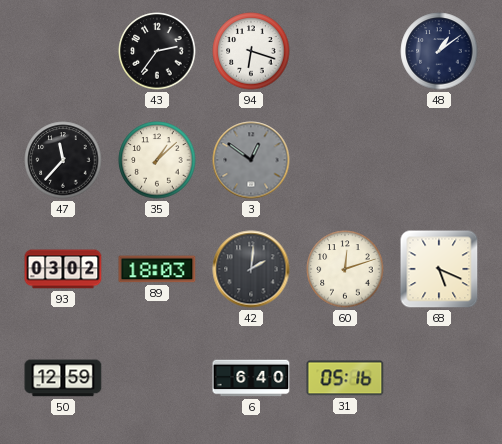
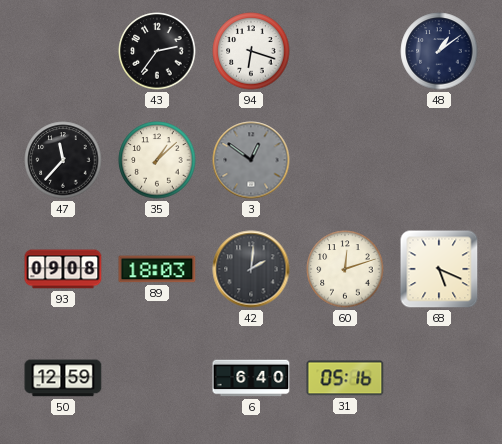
93: 03:02 -> 09:08 (63, 269)
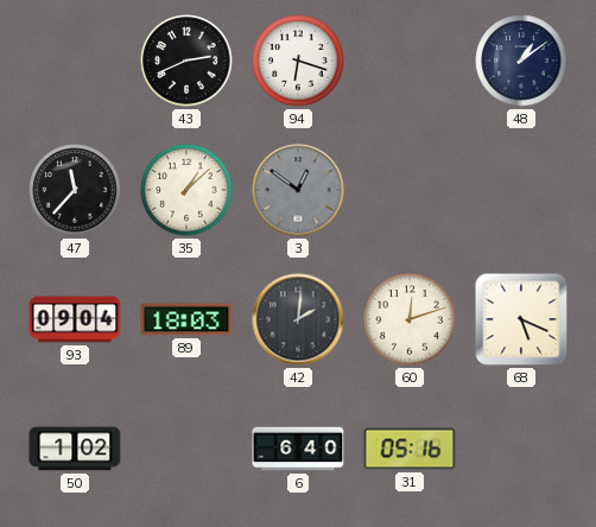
43: 2:36 -> 2:41 (186, 61)
93: 09:08 -> 09:04 (75, 319)
50: 12:59 -> 1:02 (75, 449)
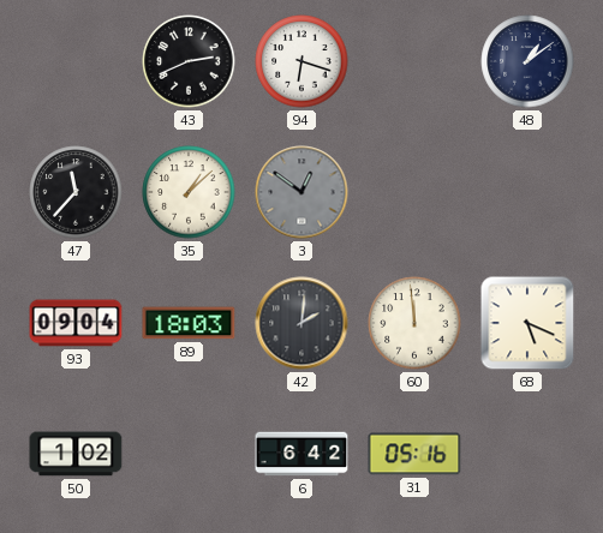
60: 12:12 -> 11:59 (414, 323)
6: 6:40 -> 6:42 (301, 454)
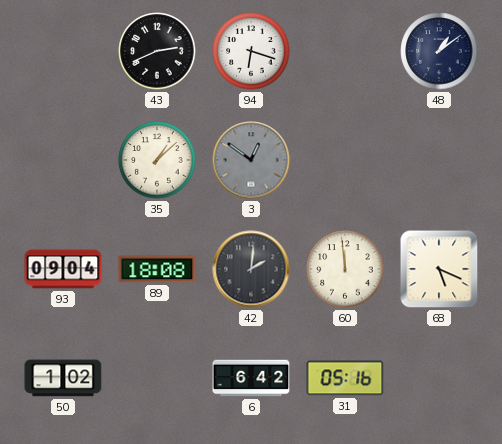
47: 11:37 -> none (76, 192)
89: 18:03 -> 18:08 (157, 269)
